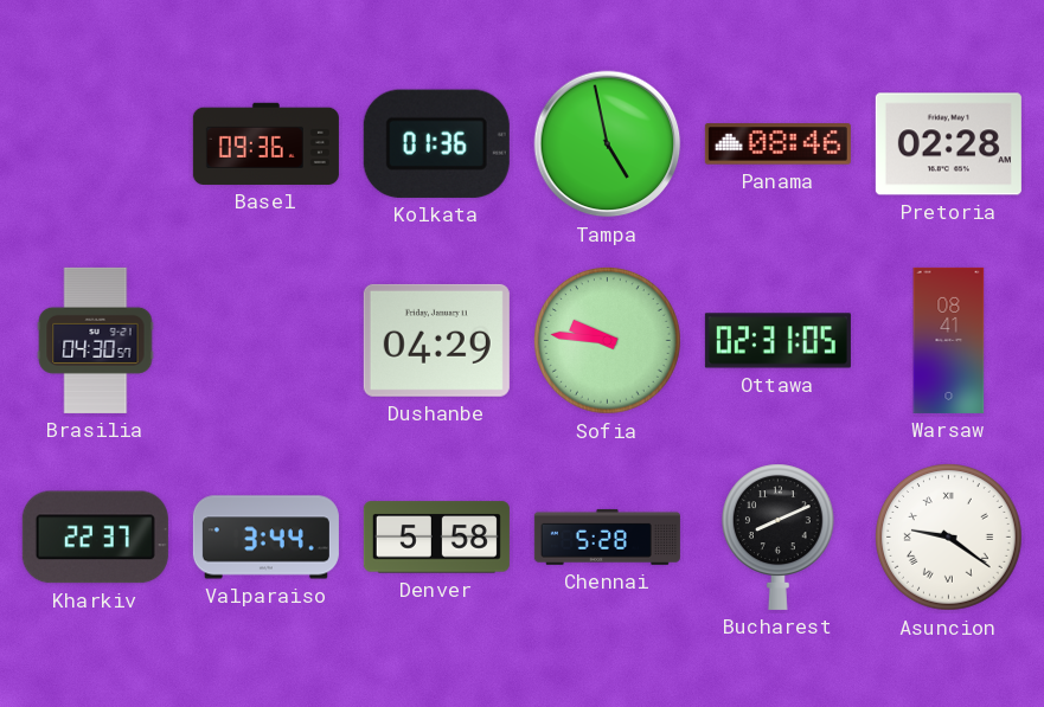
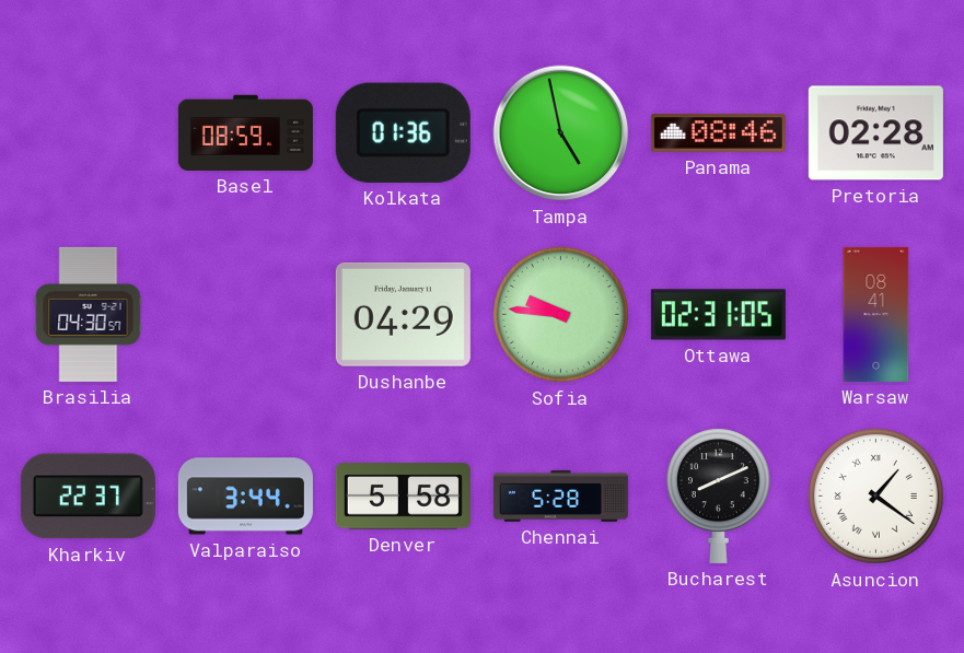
Basel: 09:36 -> 08:59 (245, 132)
Asuncion: 9:21 -> 1:21 (876, 497)
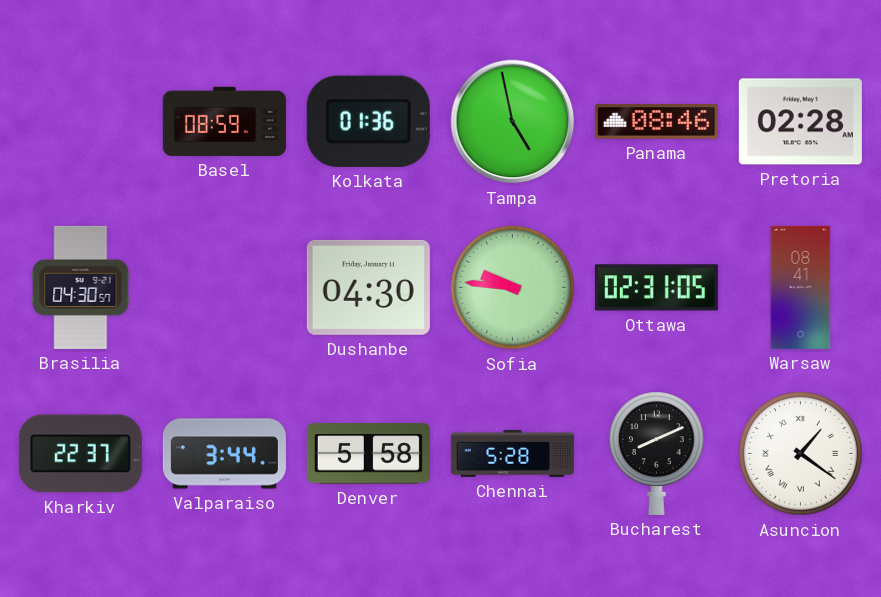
Dushanbe: 04:29 -> 04:30 (368, 287)
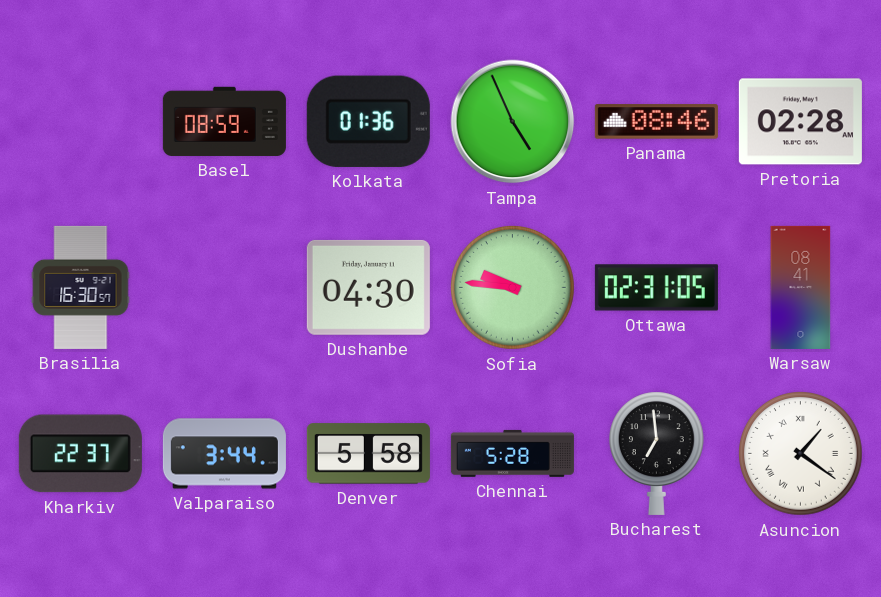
Tampa: 4:58 -> 4:56 (513, 122)
Brasilia: 04:30 -> 16:30 (81, 287)
Bucharest: 8:11 -> 6:59 (656, 453)
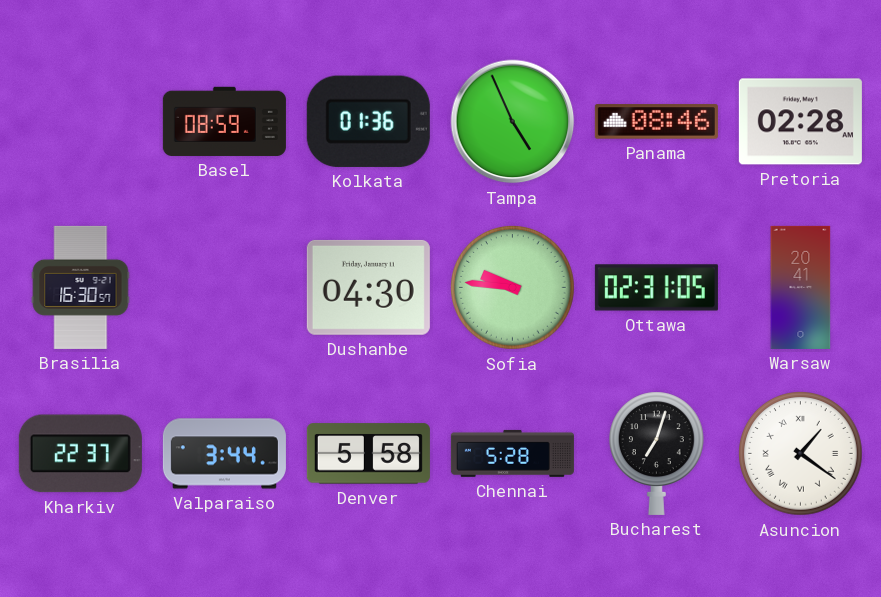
Warsaw: 08:41 -> 20:41 (801, 287)
Bucharest: 6:59 -> 7:03 (656, 453)
